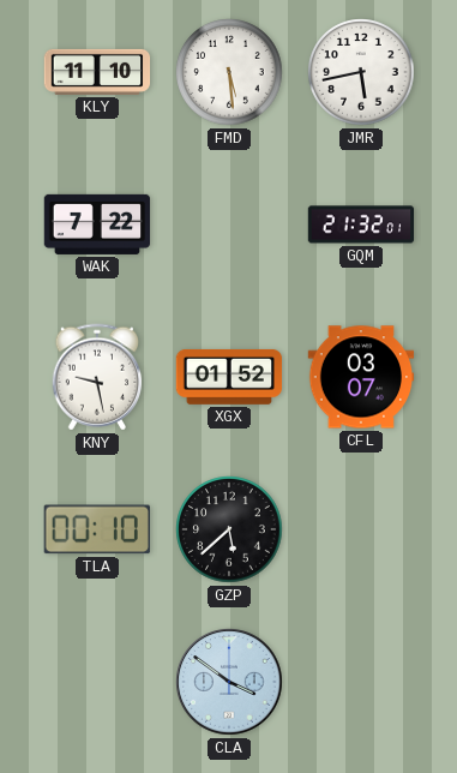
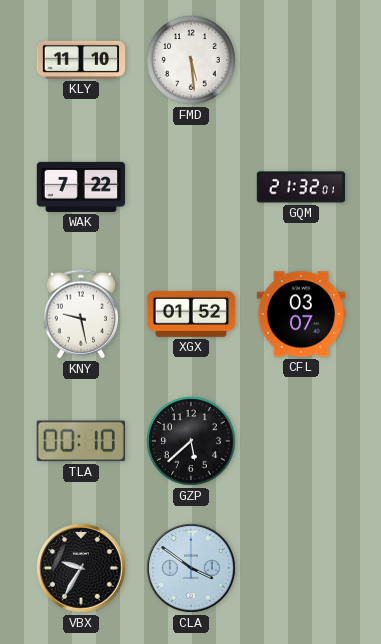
JMR: 5:43 -> none (361, 72)
VBX: none -> 9:35 (81, 568)
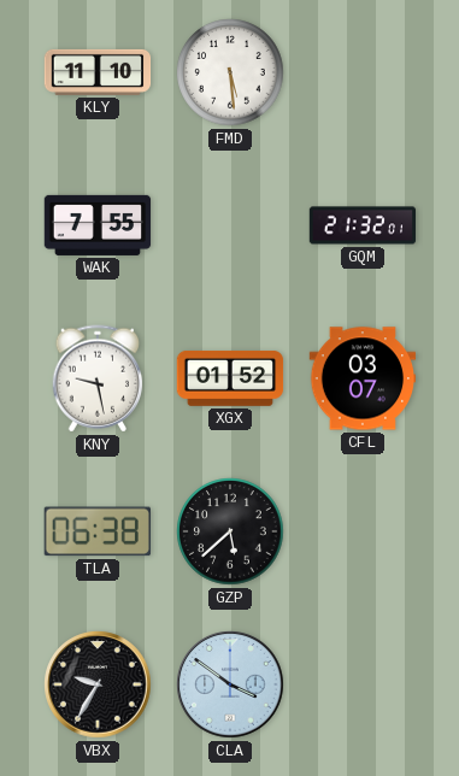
WAK: 7:22 -> 7:55 (98, 225)
TLA: 00:10 -> 06:38 (98, 531)
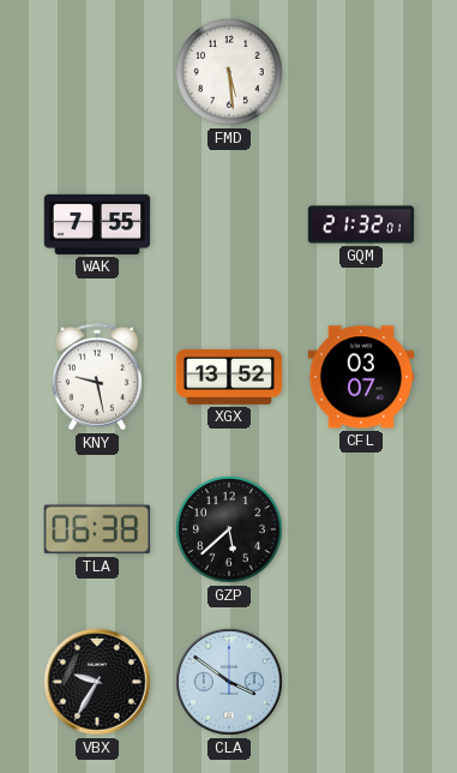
KLY: 11:10 -> none (98, 72)
XGX: 01:52 -> 13:52 (229, 377)
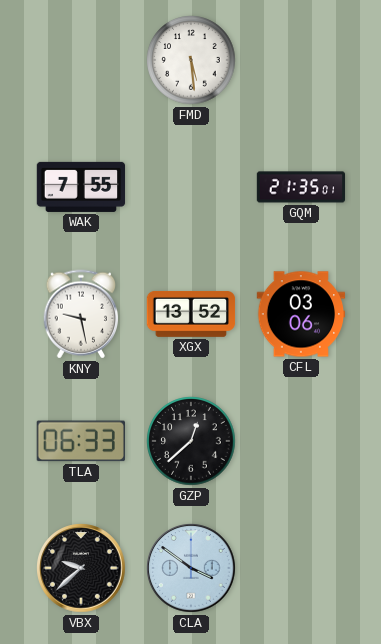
GQM: 21:32 -> 21:35 (301, 187)
CFL: 03:07 -> 03:06 (301, 314)
TLA: 06:38 -> 06:33 (81, 441)
GZP: 5:38 -> 12:38 (191, 441)
VBX: 9:35 -> 9:38 (81, 568)
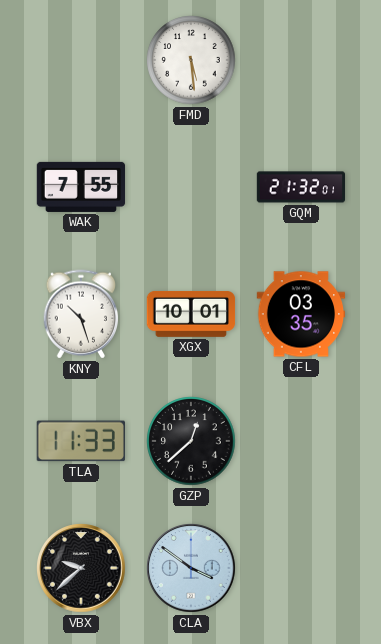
GQM: 21:35 -> 21:32 (301, 187)
KNY: 9:28 -> 10:27 (81, 314)
XGX: 13:52 -> 10:01 (191, 314)
CFL: 03:06 -> 03:35 (301, 314)
TLA: 06:33 -> 11:33 (81, 441)
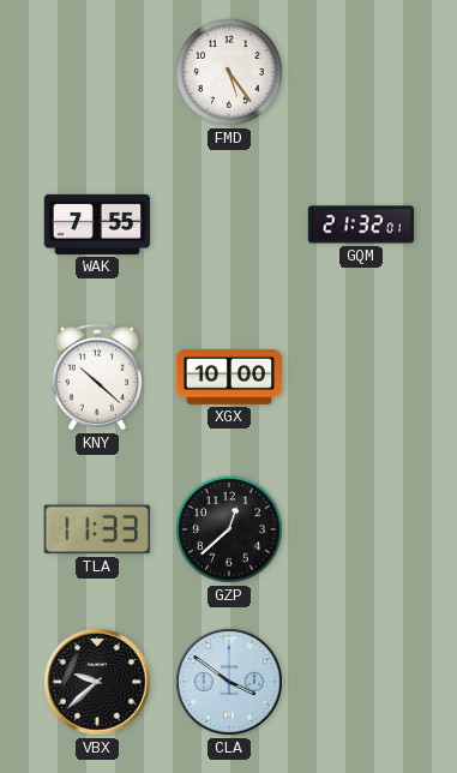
FMD: 5:29 -> 5:24 (229, 72)
KNY: 10:27 -> 10:22 (97, 377)
XGX: 10:01 -> 10:00 (229, 377)
CFL: 03:35 -> none (301, 314)
